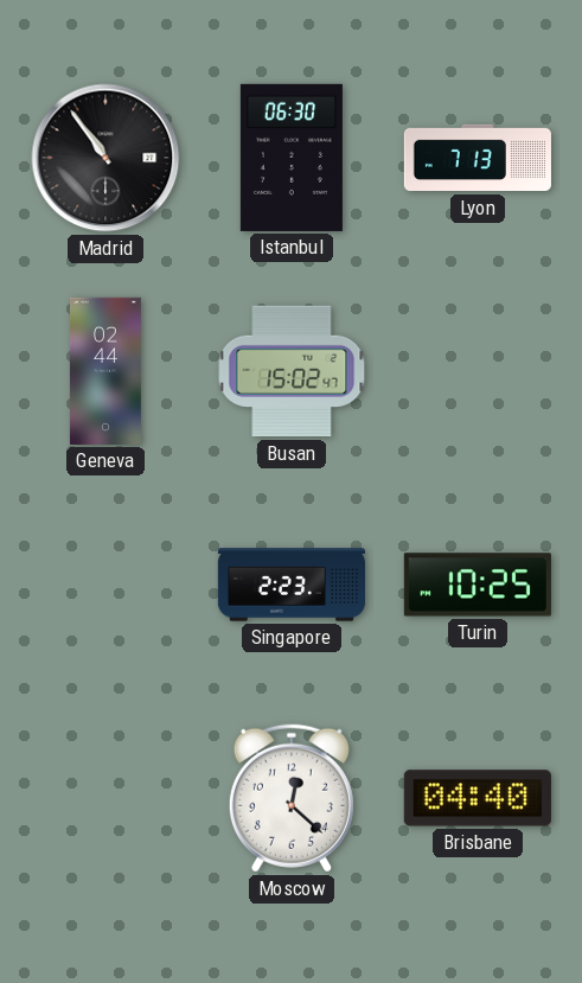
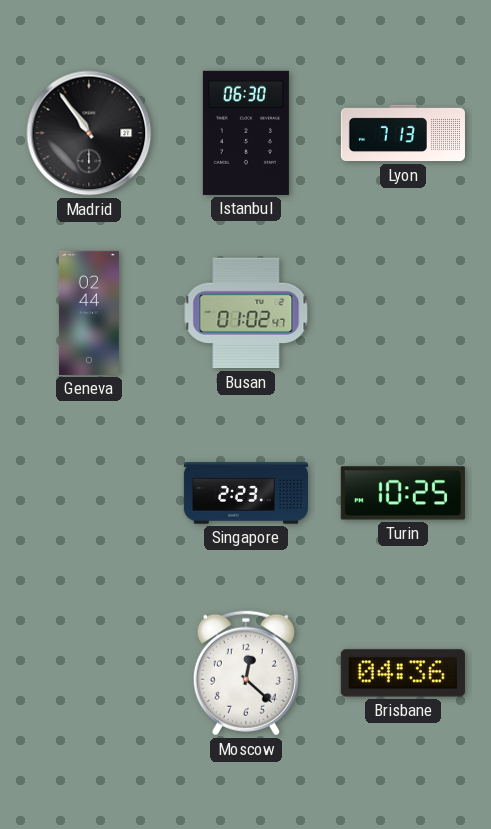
Busan: 15:02 -> 01:02 (246, 313)
Brisbane: 04:40 -> 04:36 (403, 673)
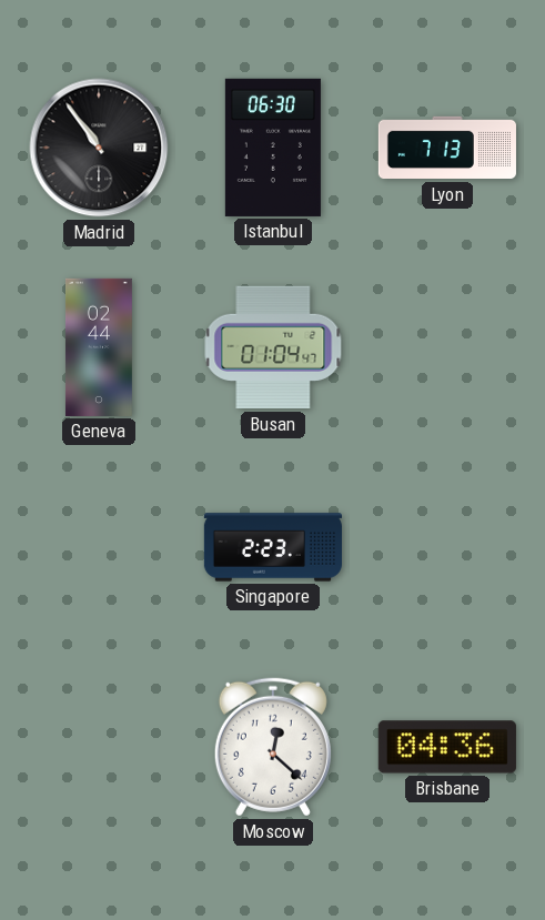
Busan: 01:02 -> 01:04 (273, 347)
Turin: 10:25 -> none (403, 493)
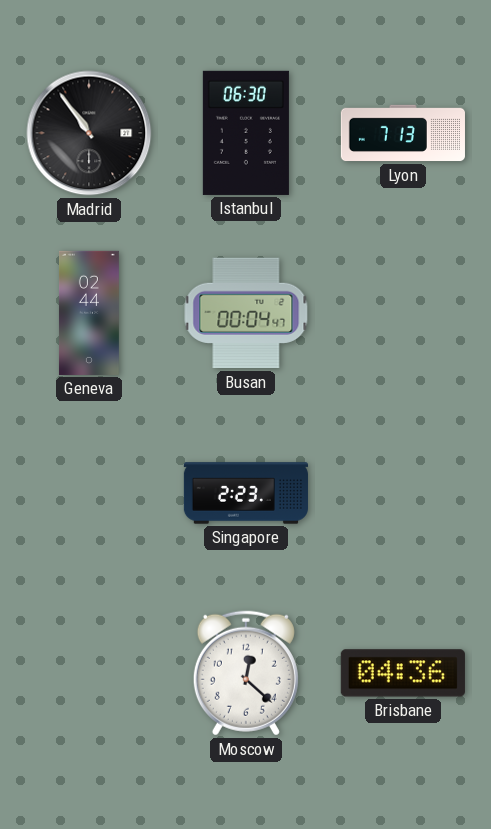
Busan: 01:04 -> 00:04 (246, 313)
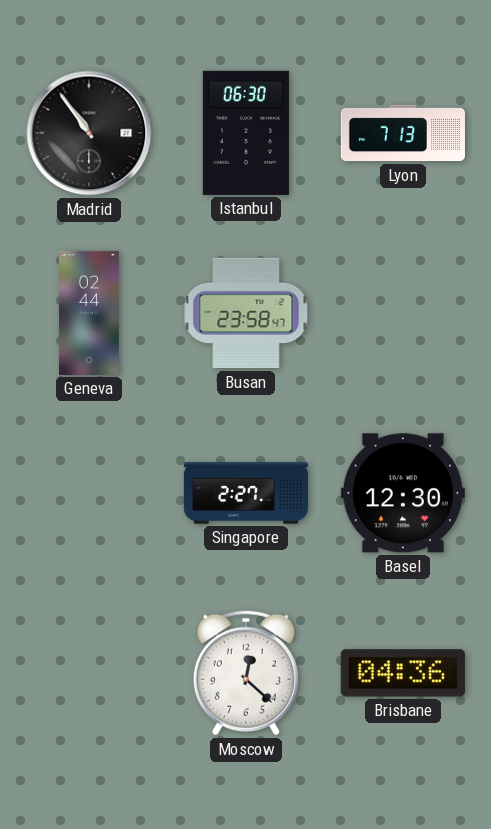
Busan: 00:04 -> 23:58 (246, 313)
Singapore: 2:23 -> 2:27 (246, 493)
Basel: none -> 12:30 (403, 493)
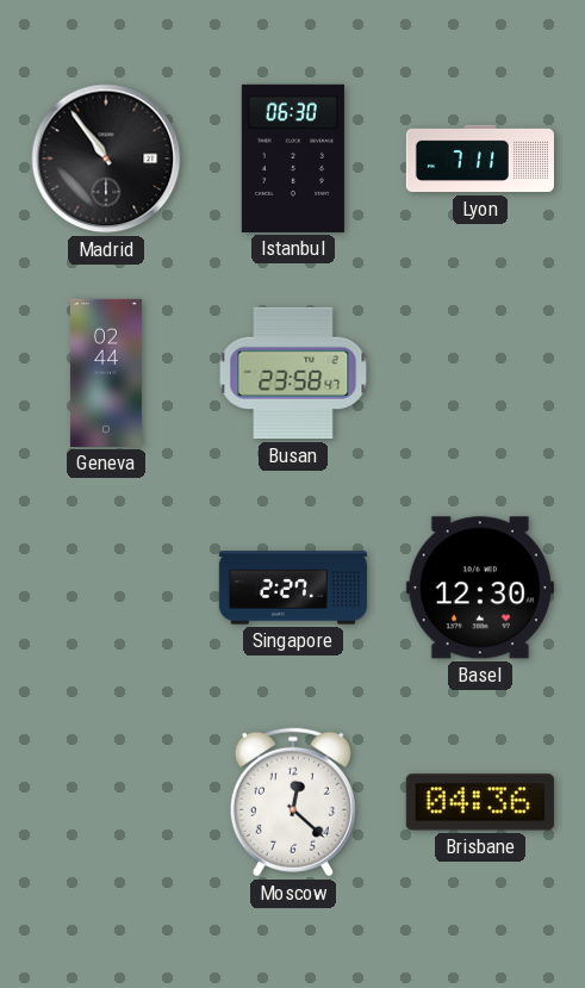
Lyon: 7:13 -> 7:11 (480, 159)
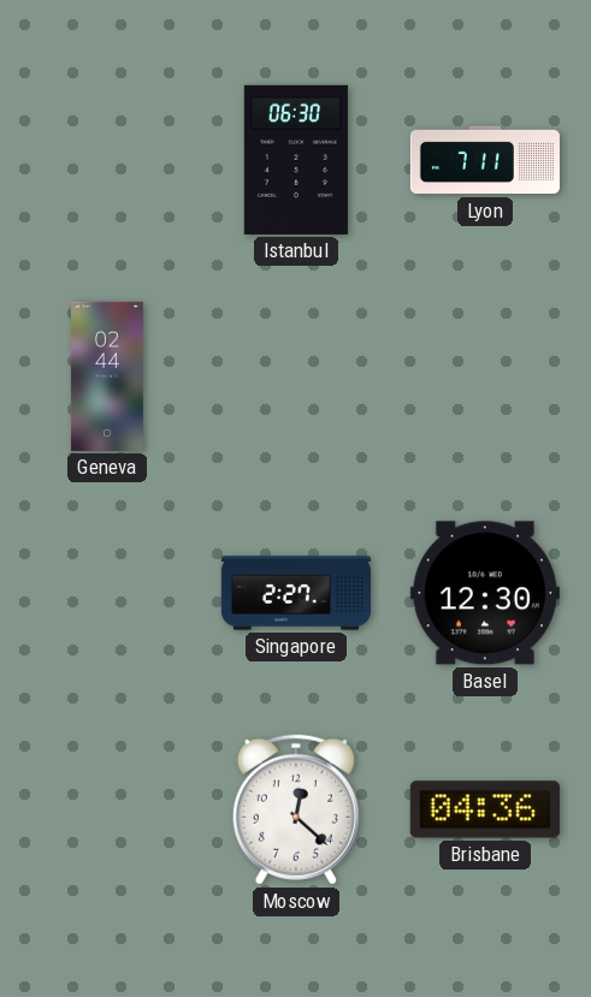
Madrid: 10:54 -> none (106, 159)
Busan: 23:58 -> none (293, 373)
